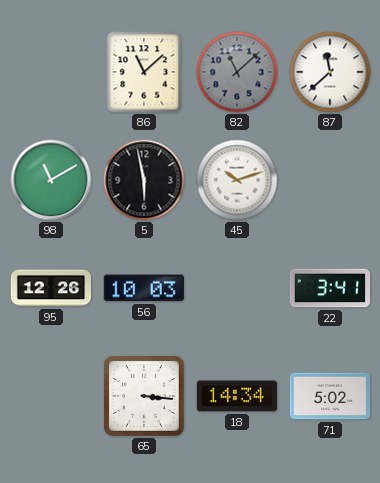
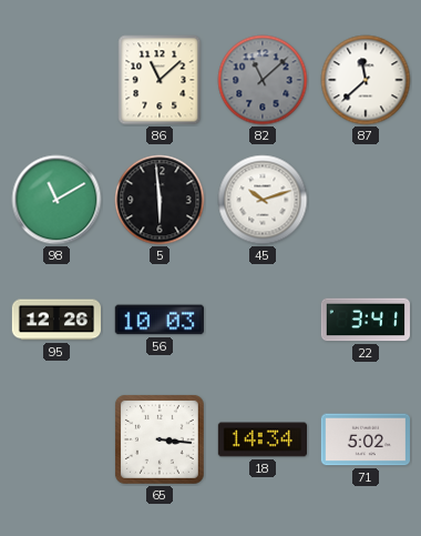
5: 5:58 -> 5:59 (160, 200)
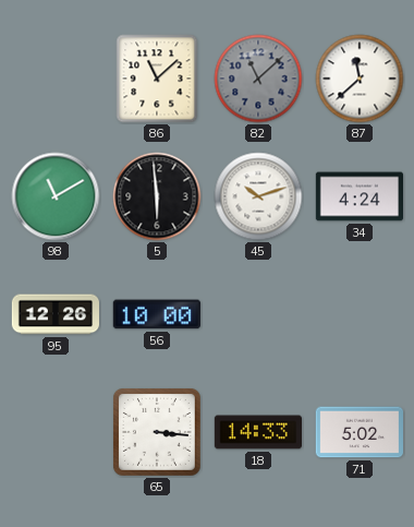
34: none -> 4:24 (358, 196)
56: 10:03 -> 10:00 (157, 314)
22: 3:41 -> none (364, 320)
18: 14:34 -> 14:33 (257, 432)
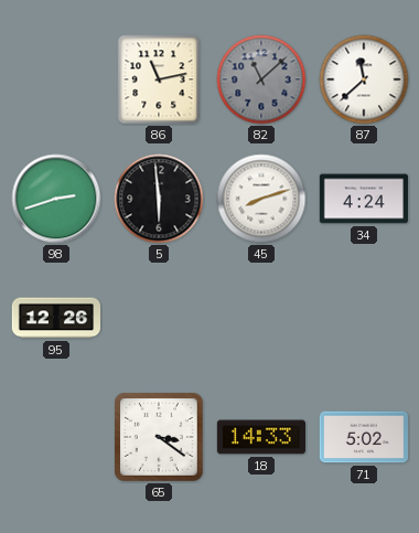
86: 11:08 -> 11:13 (159, 79)
98: 11:10 -> 2:42 (56, 199)
45: 10:12 -> 8:12 (261, 199)
56: 10:00 -> none (157, 314)
65: 3:16 -> 3:21 (159, 437)
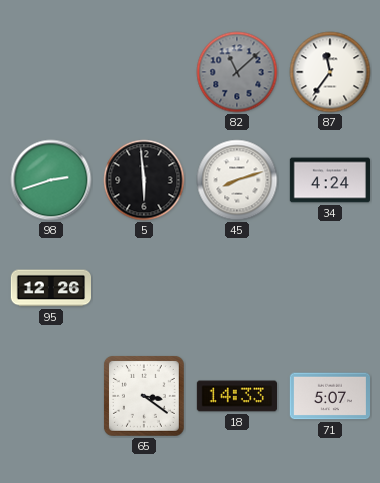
86: 11:13 -> none (159, 79)
87: 11:38 -> 11:36 (330, 72)
71: 5:02 -> 5:07 (329, 396)
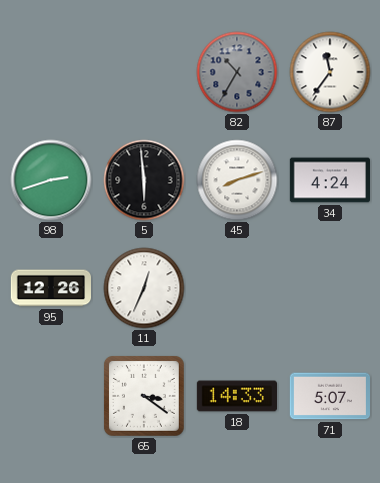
82: 11:08 -> 10:35 (237, 72)
11: none -> 12:34 (144, 288)
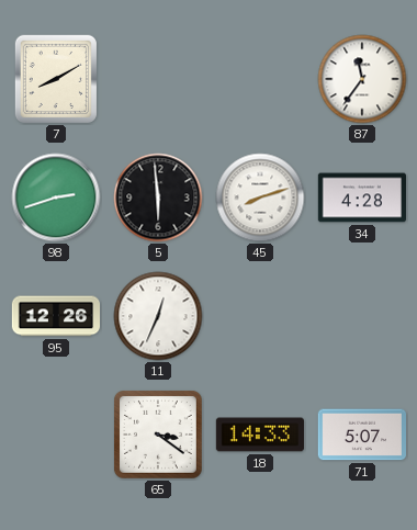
7: none -> 8:10 (56, 78)
82: 10:35 -> none (237, 72)
34: 4:24 -> 4:28 (361, 198)
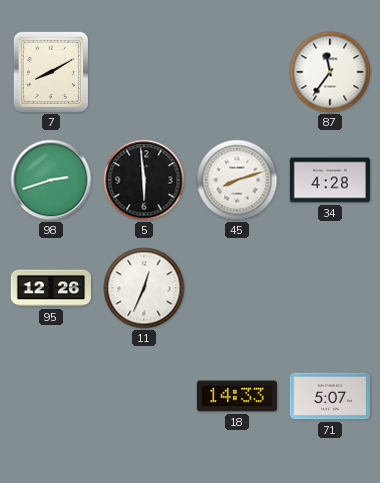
65: 3:21 -> none (158, 435)
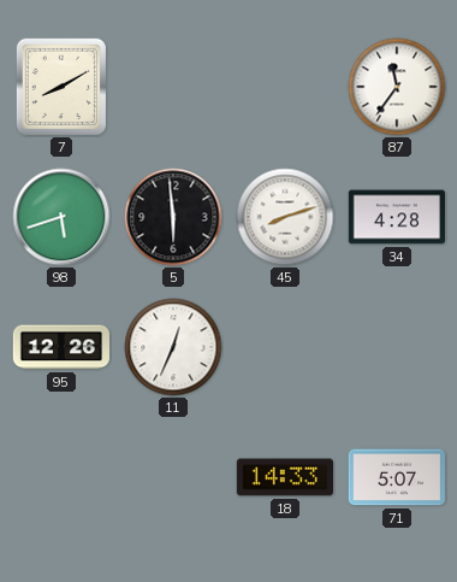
98: 2:42 -> 5:42 (61, 217)
